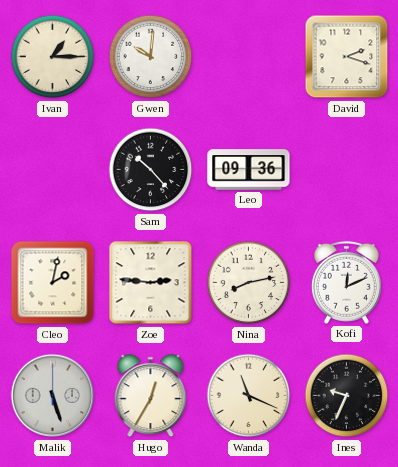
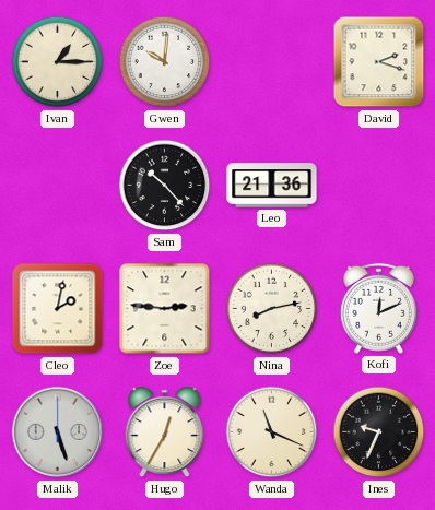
Leo: 09:36 -> 21:36 (272, 186)
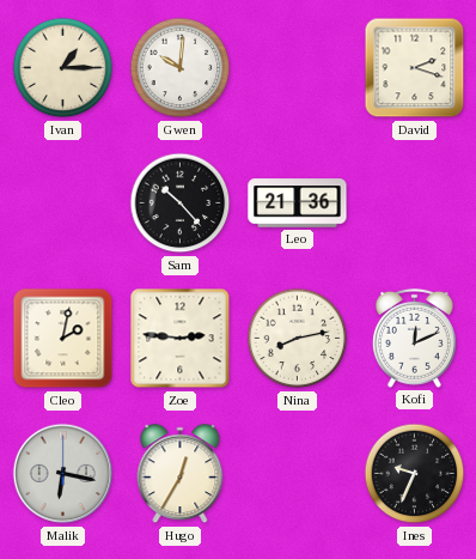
Malik: 5:27 -> 6:17 (63, 474)
Wanda: 11:19 -> none (272, 432)
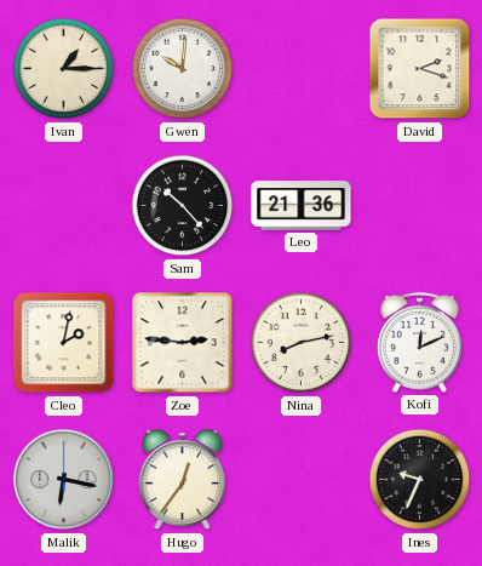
Hugo: 12:35 -> 12:36 (183, 480)
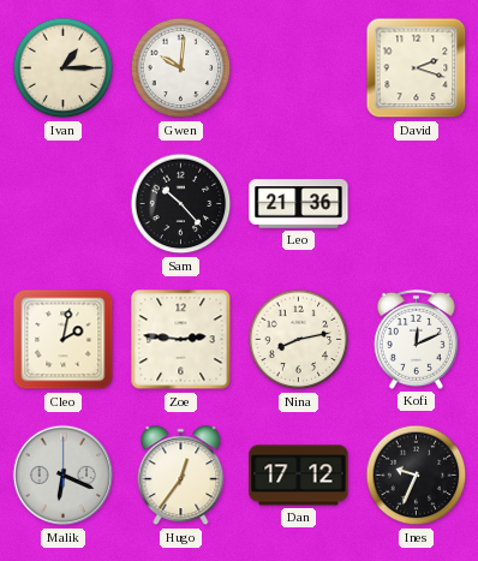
Malik: 6:17 -> 6:19 (64, 476)
Dan: none -> 17:12 (299, 476)
